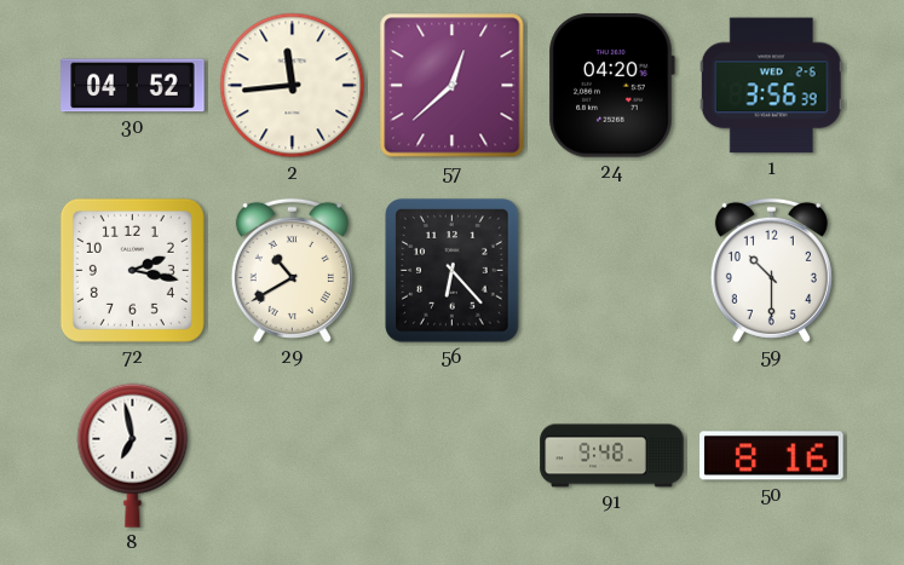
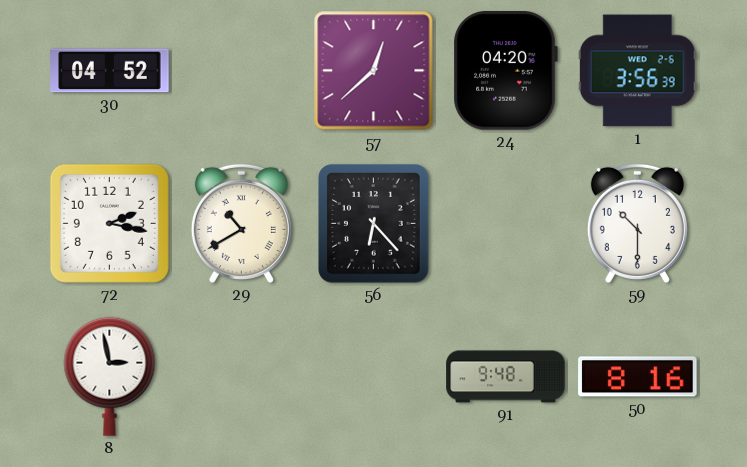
2: 11:44 -> none (293, 86)
8: 6:58 -> 2:58 (110, 376)
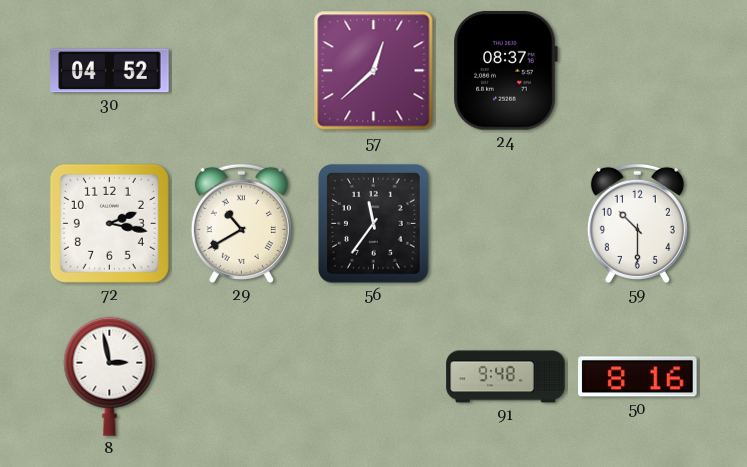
24: 04:20 -> 08:37 (505, 71)
1: 3:56 -> none (637, 71)
56: 6:23 -> 11:36 (374, 224)
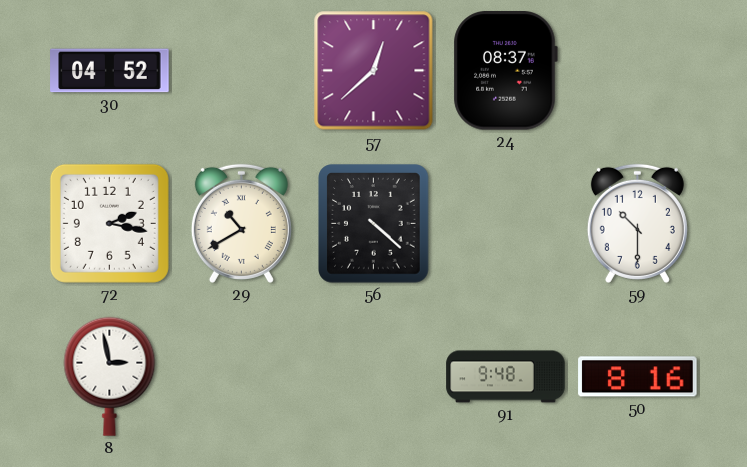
56: 11:36 -> 4:22 (374, 224)
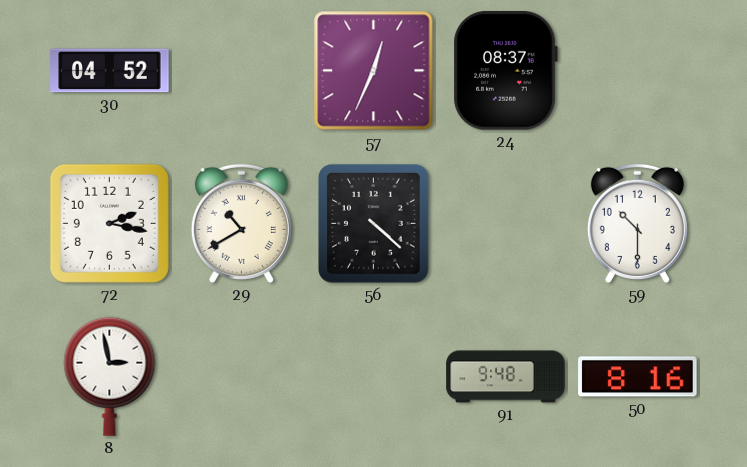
57: 12:38 -> 12:34 (374, 71)
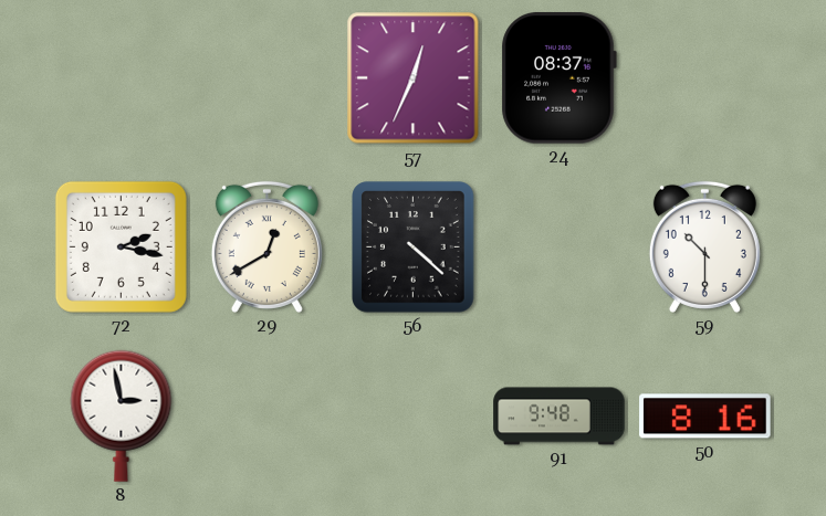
30: 04:52 -> none (110, 71)
29: 10:40 -> 12:40 (266, 246)
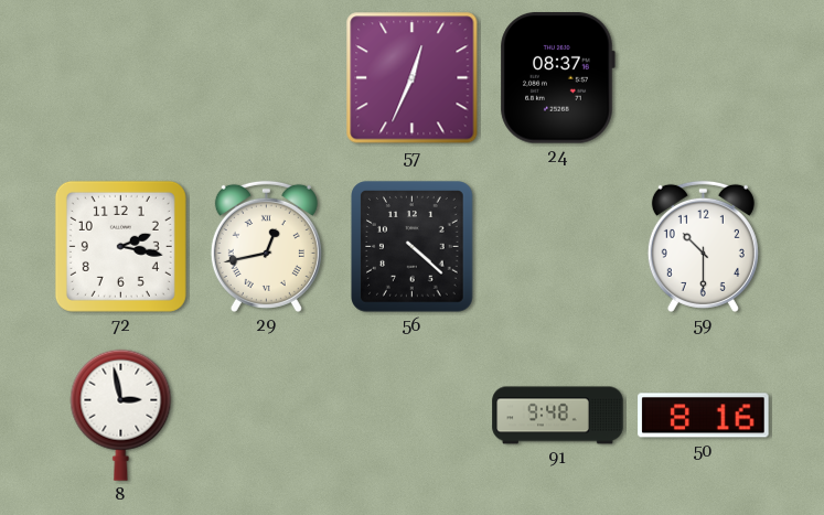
29: 12:40 -> 12:43 (266, 246)
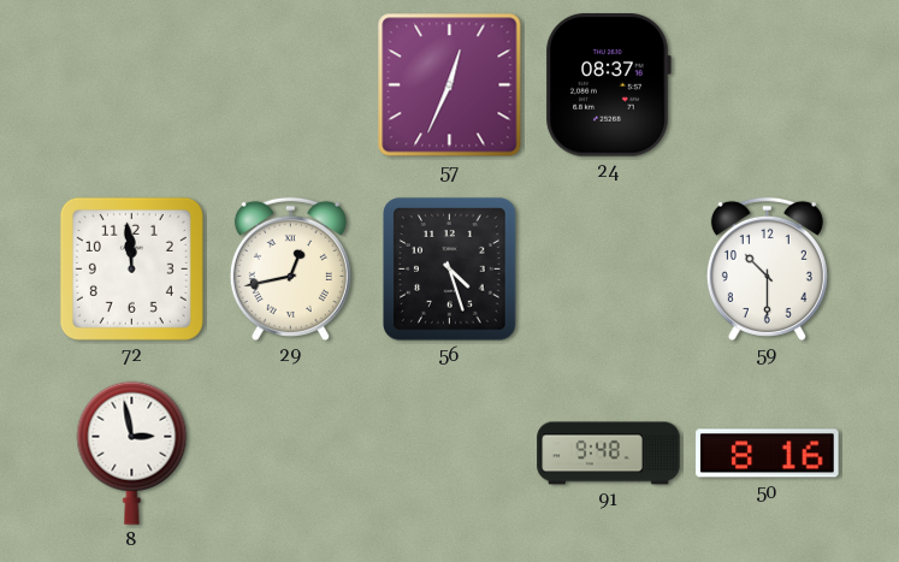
72: 2:17 -> 11:59 (131, 268)
56: 4:22 -> 4:27 (450, 270)
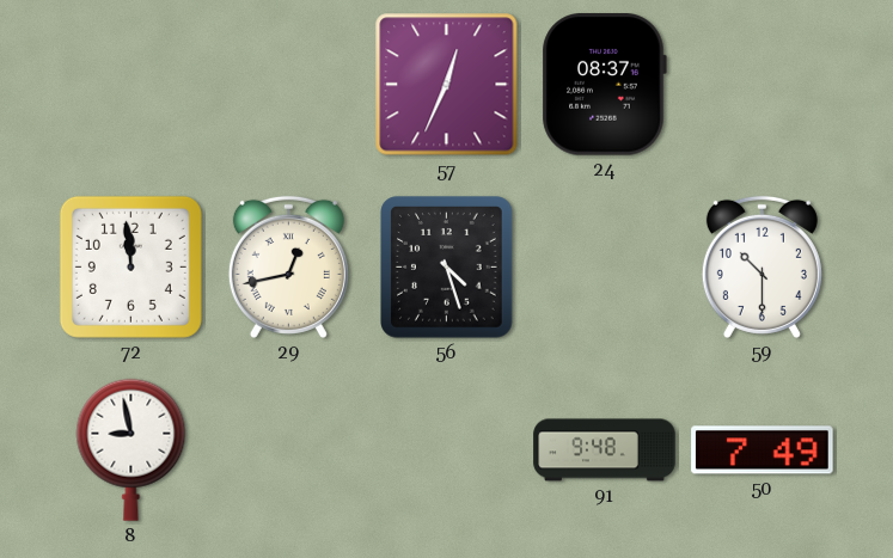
8: 2:58 -> 8:58 (131, 449)
50: 8:16 -> 7:49 (763, 450)
